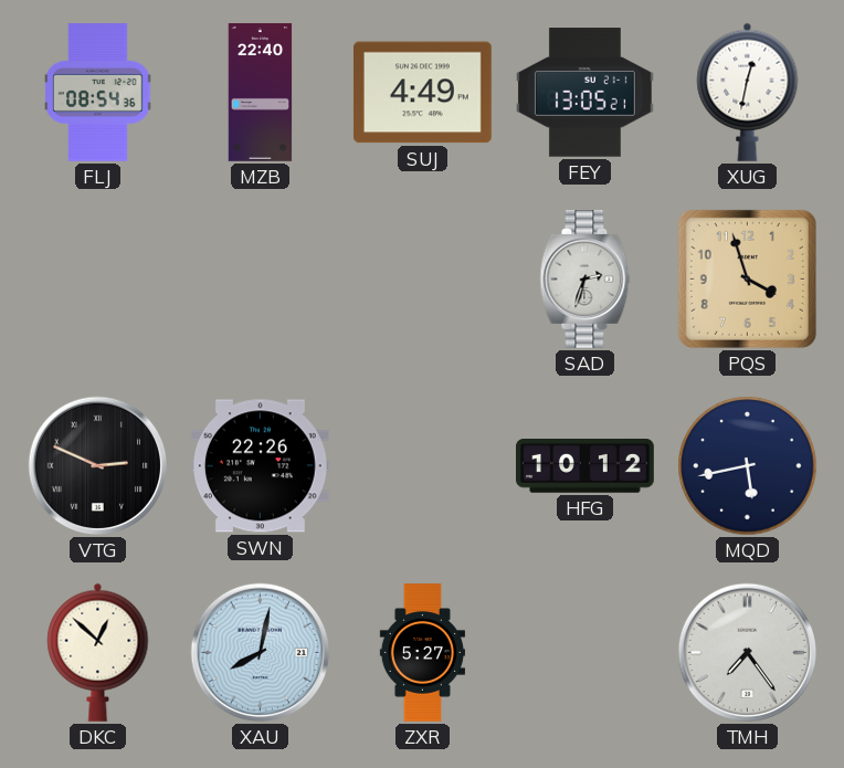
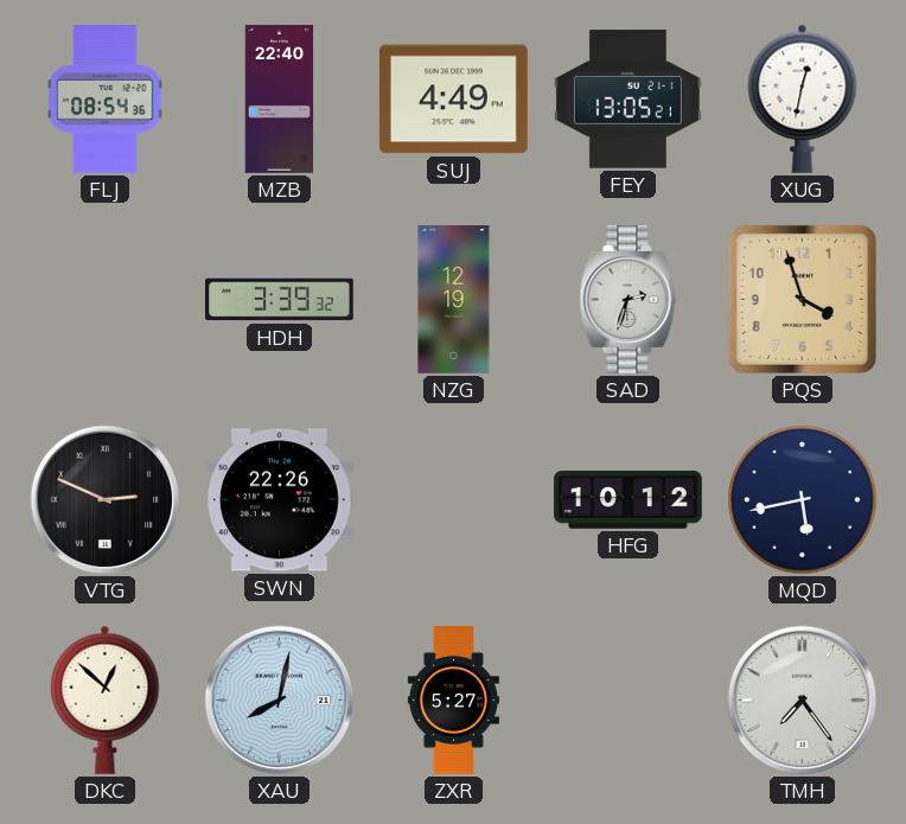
HDH: none -> 3:39 (280, 300)
NZG: none -> 12:19 (454, 300)
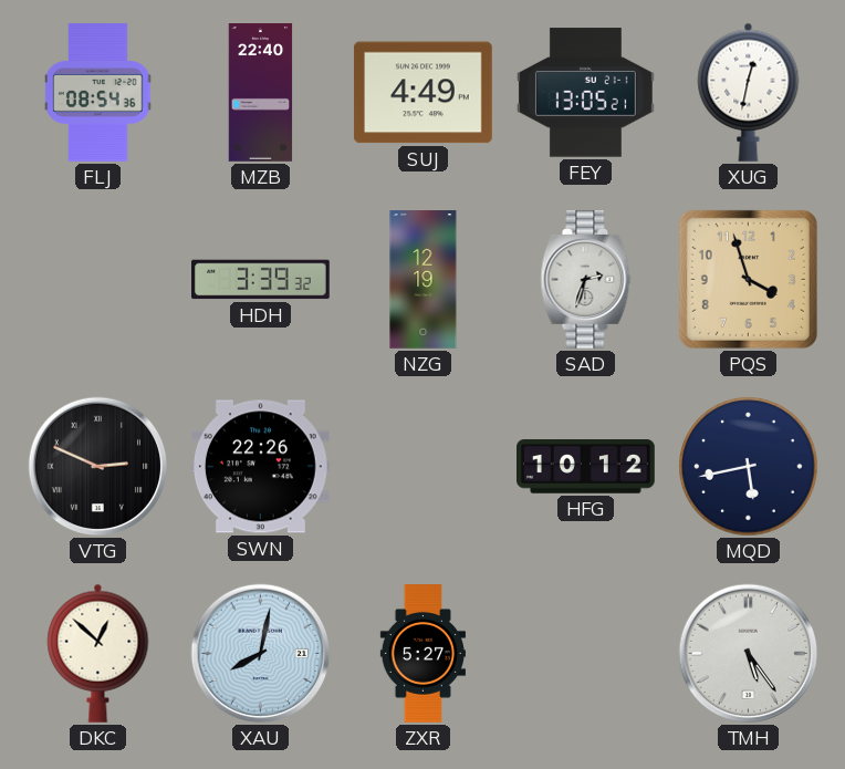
TMH: 7:24 -> 5:24 (749, 654)
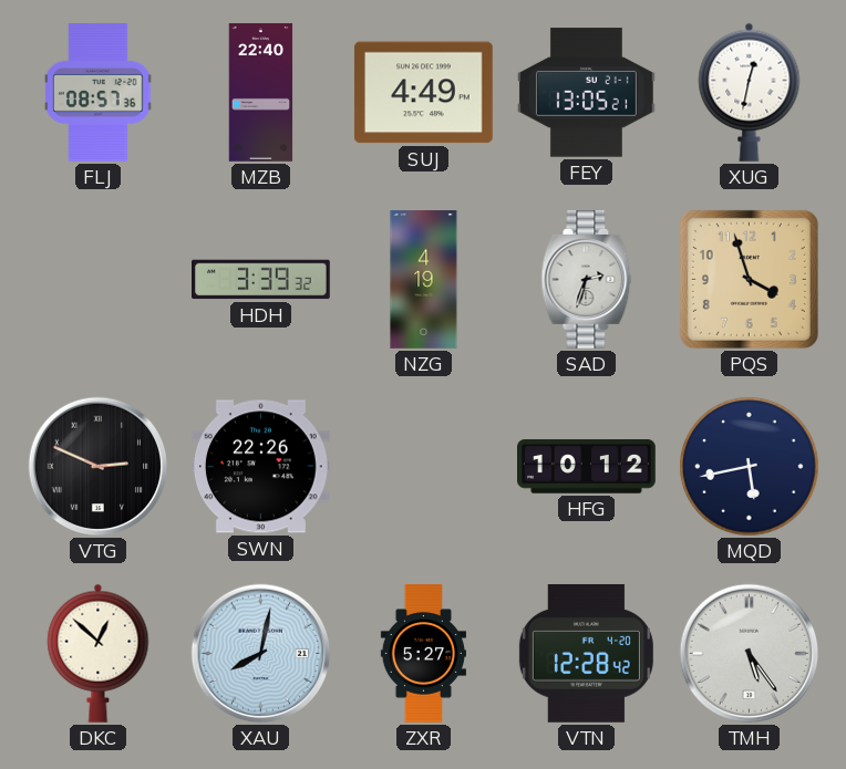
FLJ: 08:54 -> 08:57 (99, 93)
NZG: 12:19 -> 4:19 (424, 280)
VTN: none -> 12:28 (586, 653)
